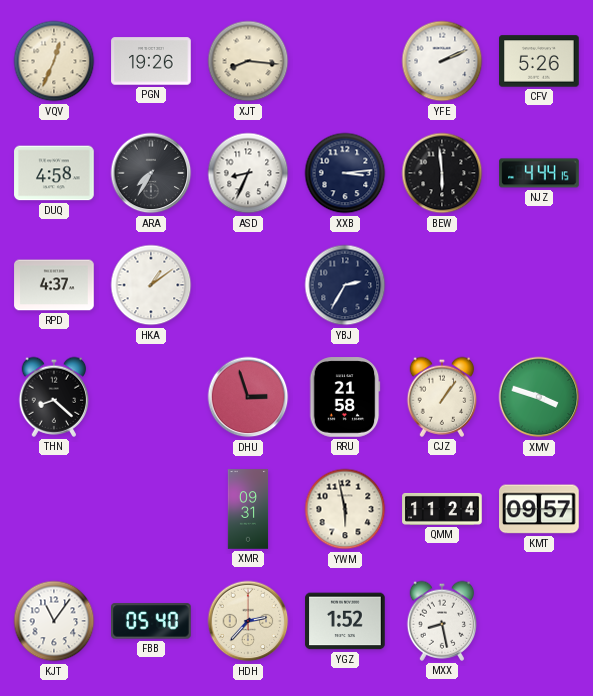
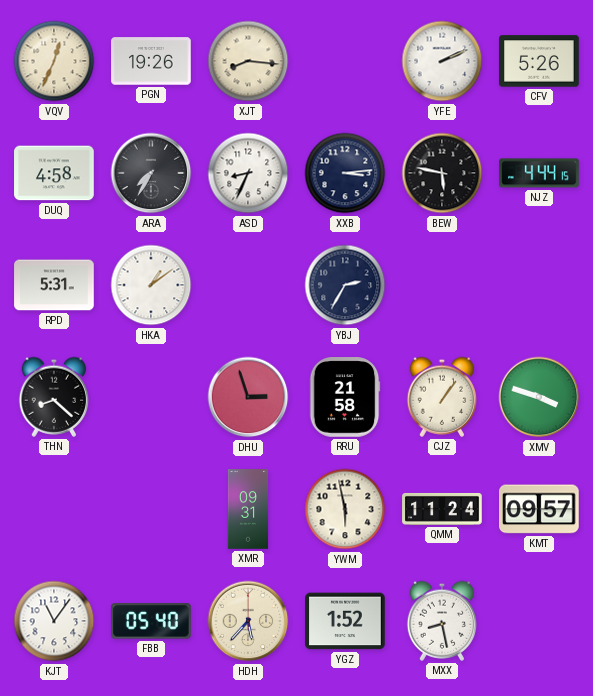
BEW: 5:59 -> 5:47 (442, 173)
RPD: 4:37 -> 5:31 (54, 285)
HDH: 2:37 -> 5:37 (248, 621)
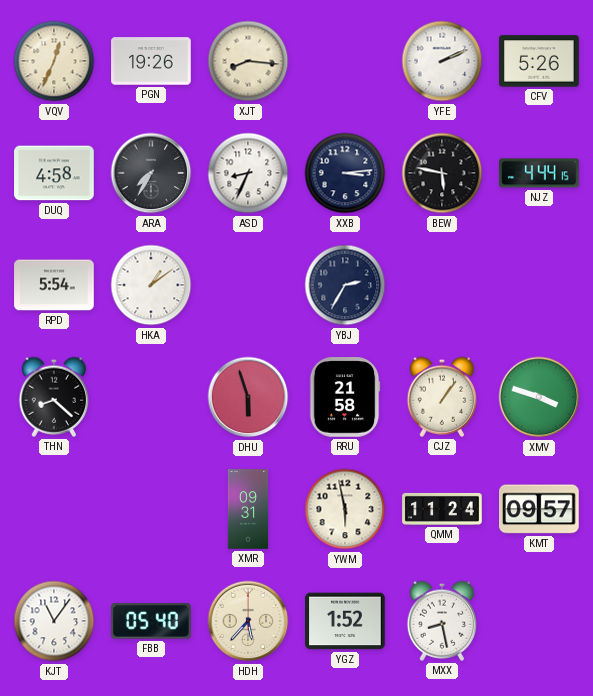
RPD: 5:31 -> 5:54 (54, 285)
DHU: 2:57 -> 5:57 (248, 397)
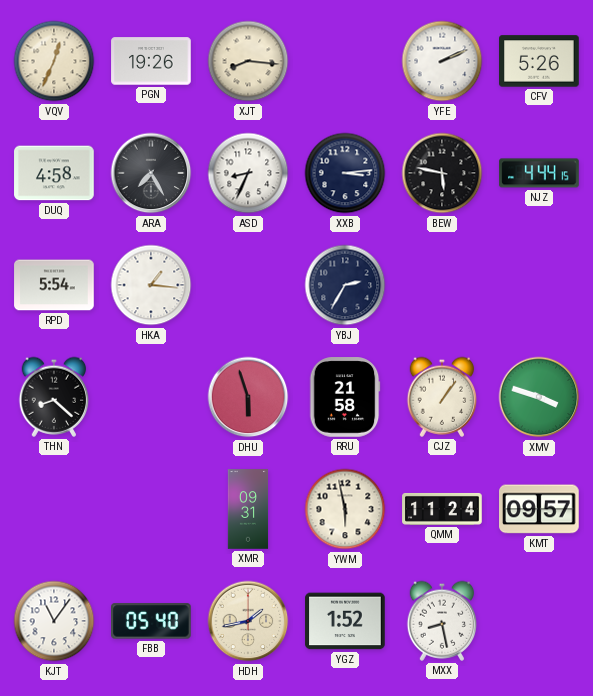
ARA: 7:35 -> 7:25 (151, 173)
HKA: 1:09 -> 1:16 (151, 285)
HDH: 5:37 -> 1:43 (248, 621)
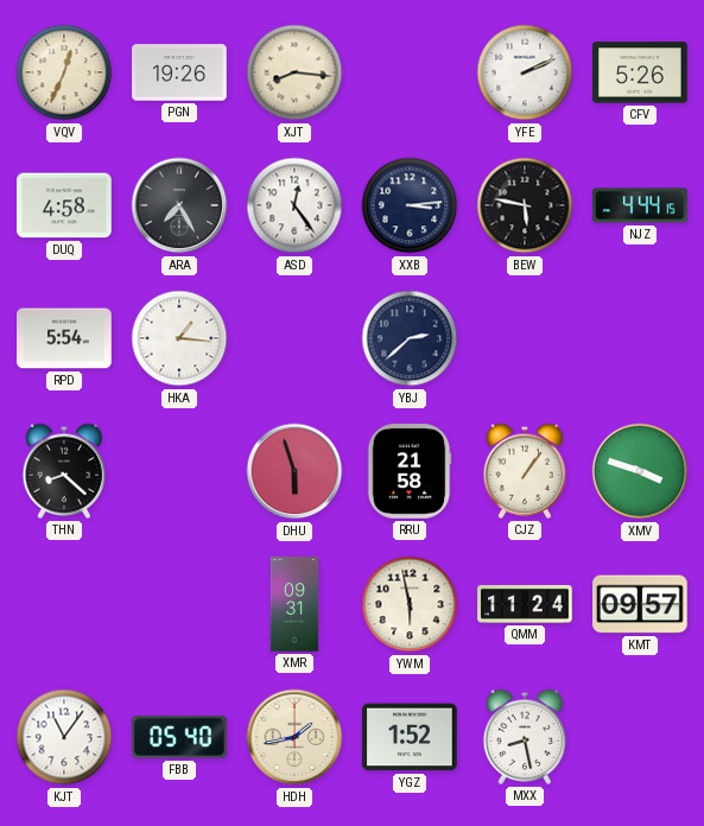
ASD: 8:34 -> 12:24 (294, 205)
YBJ: 2:35 -> 2:38 (410, 338)
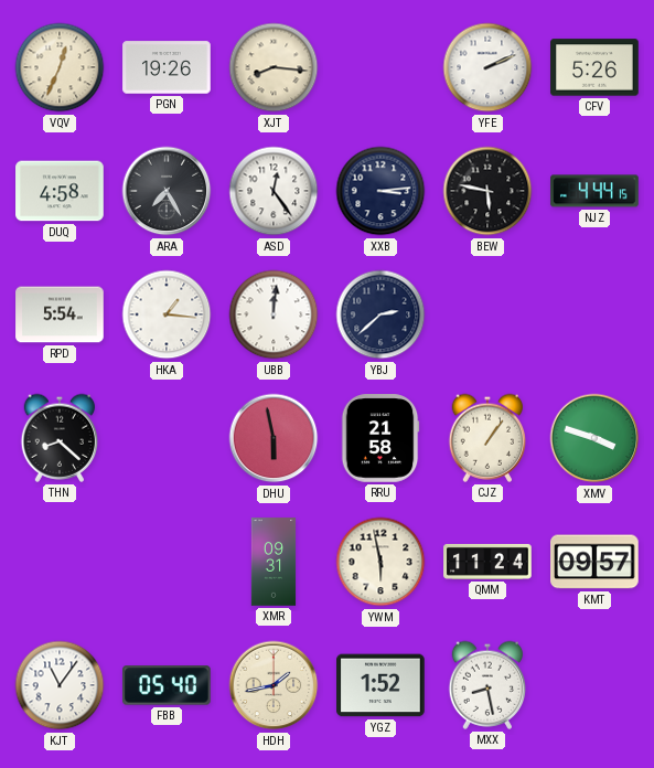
UBB: none -> 12:01 (274, 314)
DHU: 5:57 -> 5:58 (274, 438)
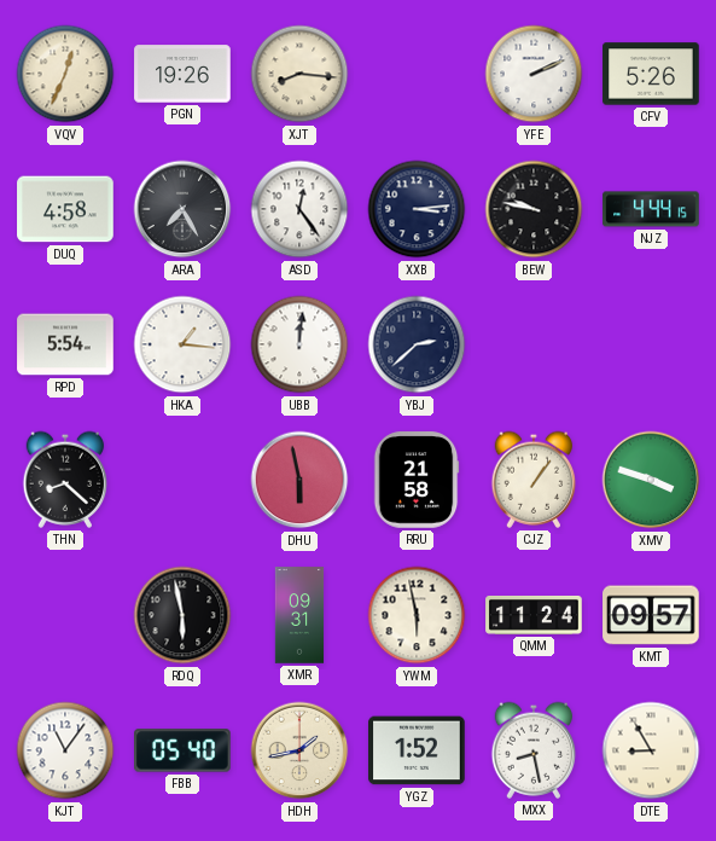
BEW: 5:47 -> 9:47 (534, 209)
RDQ: none -> 5:58 (182, 615)
DTE: none -> 8:55 (651, 750)
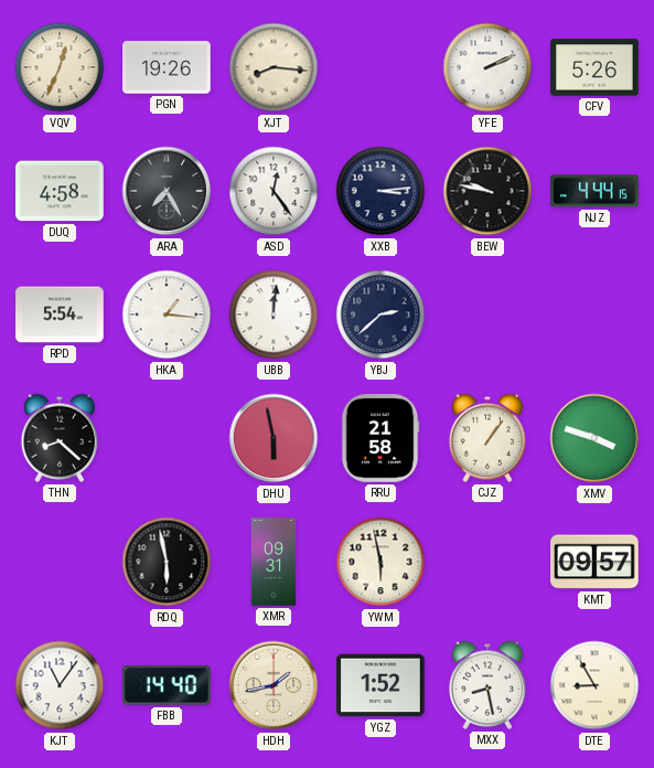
QMM: 11:24 -> none (534, 615)
FBB: 05:40 -> 14:40 (168, 685)
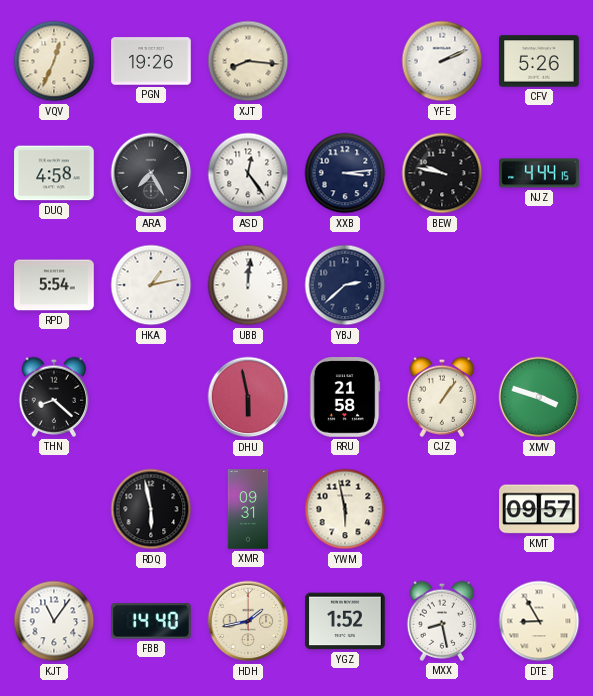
HKA: 1:16 -> 1:13 (151, 285)
